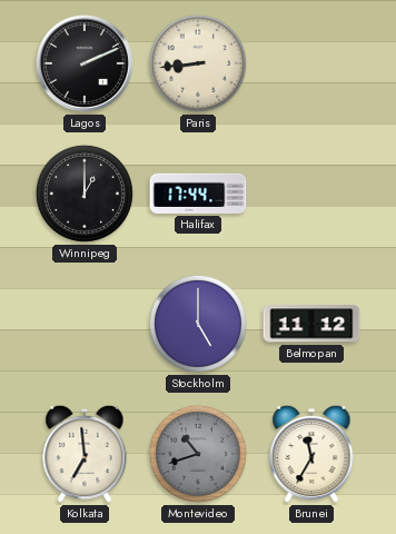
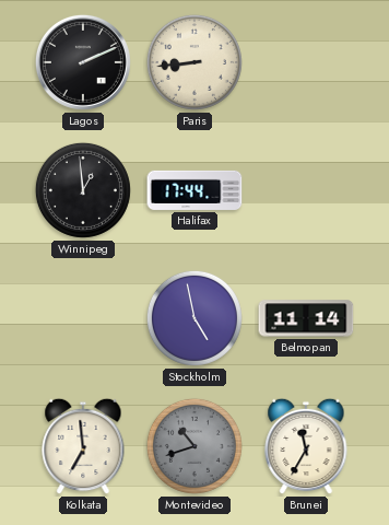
Winnipeg: 1:00 -> 12:59 (83, 190)
Stockholm: 5:00 -> 4:58 (194, 318)
Belmopan: 11:12 -> 11:14 (306, 318)
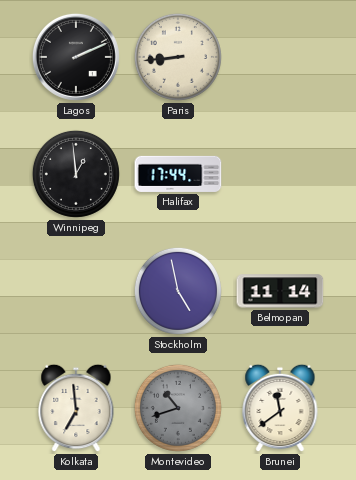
Brunei: 11:35 -> 11:39 (280, 408)
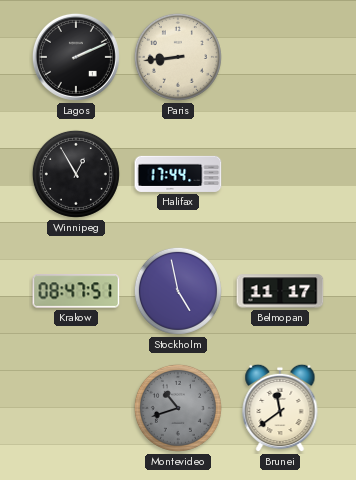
Winnipeg: 12:59 -> 12:55 (76, 174)
Krakow: none -> 08:47 (76, 291)
Belmopan: 11:14 -> 11:17 (280, 291)
Kolkata: 6:59 -> none (76, 408)
